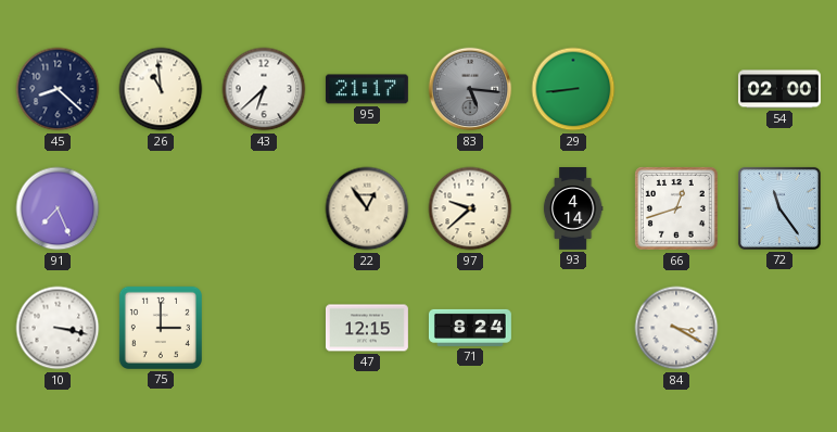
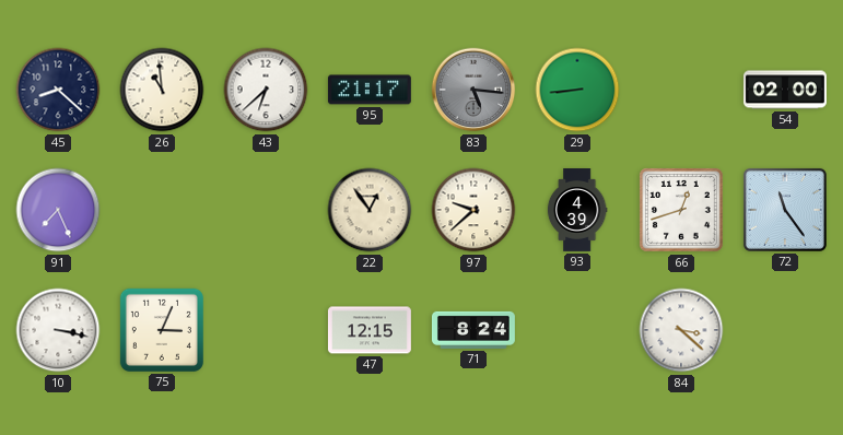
93: 4:14 -> 4:39 (577, 211)
75: 3:00 -> 3:04 (162, 330)
84: 3:20 -> 3:22 (681, 330)
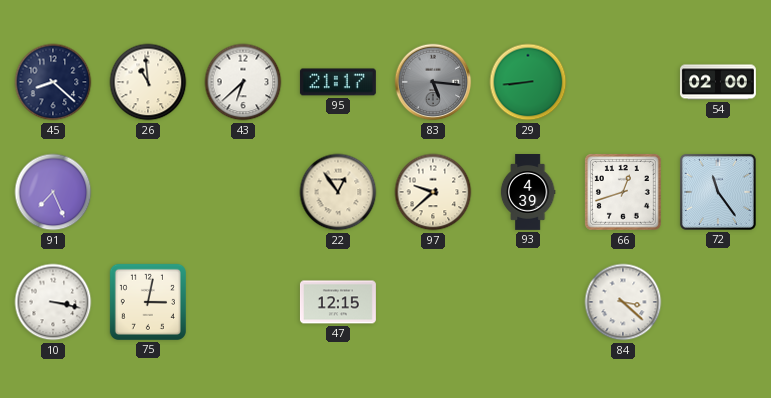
75: 3:04 -> 3:02 (148, 302)
71: 8:24 -> none (473, 330)
